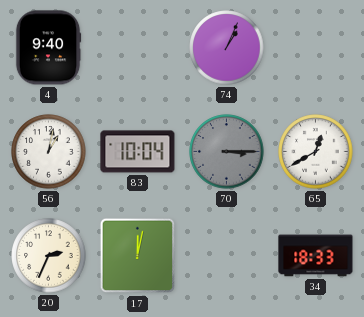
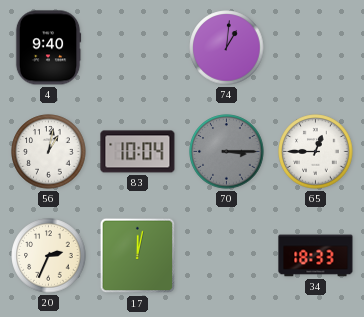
74: 1:04 -> 1:01 (227, 48)
65: 12:40 -> 12:45 (316, 152)
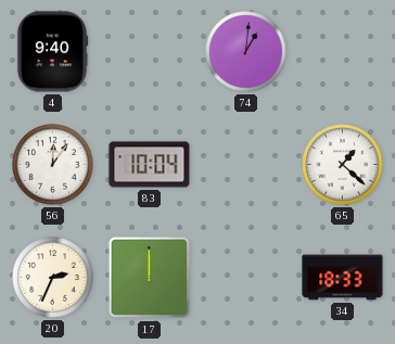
56: 1:02 -> 12:06 (53, 165)
70: 3:15 -> none (227, 152)
65: 12:45 -> 1:22 (343, 165)
17: 12:02 -> 12:00 (150, 278)
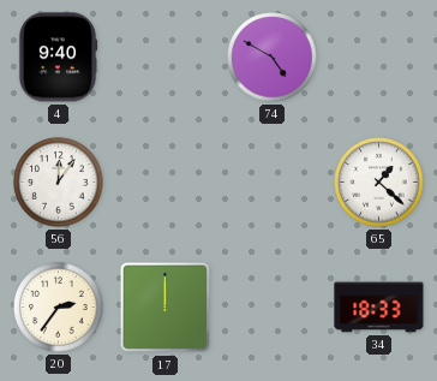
74: 1:01 -> 4:50 (273, 58)
83: 10:04 -> none (150, 165)
20: 2:34 -> 2:36 (59, 308)
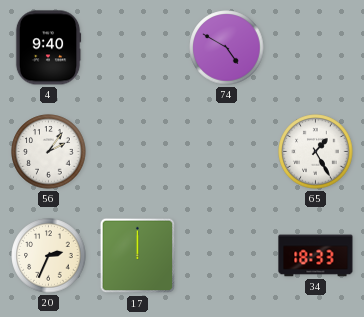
56: 12:06 -> 2:06 (49, 152)
65: 1:22 -> 1:25 (316, 152)
20: 2:36 -> 2:34 (49, 256)
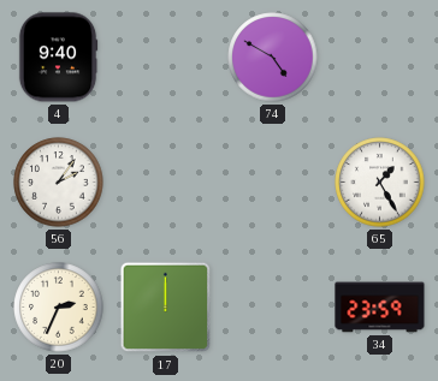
34: 18:33 -> 23:59 (380, 308)
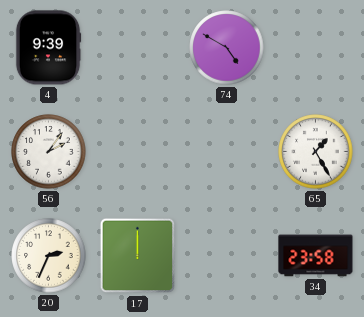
4: 9:40 -> 9:39 (48, 48)
34: 23:59 -> 23:58 (316, 256)
